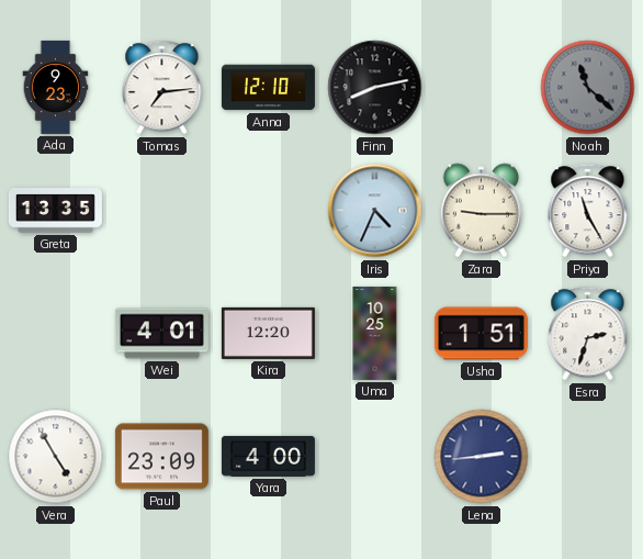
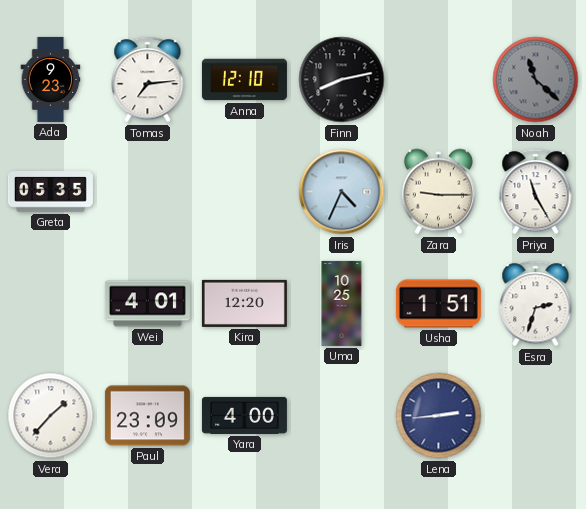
Greta: 13:35 -> 05:35 (50, 192)
Vera: 4:55 -> 1:37 (51, 416)
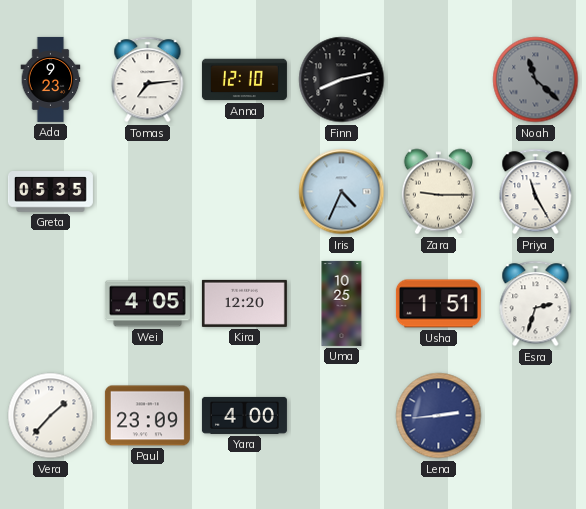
Wei: 4:01 -> 4:05 (147, 304)
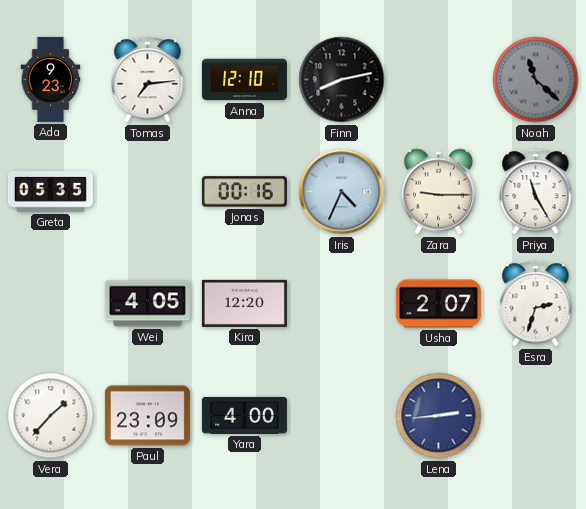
Jonas: none -> 00:16 (244, 192)
Uma: 10:25 -> none (342, 303)
Usha: 1:51 -> 2:07 (438, 304)
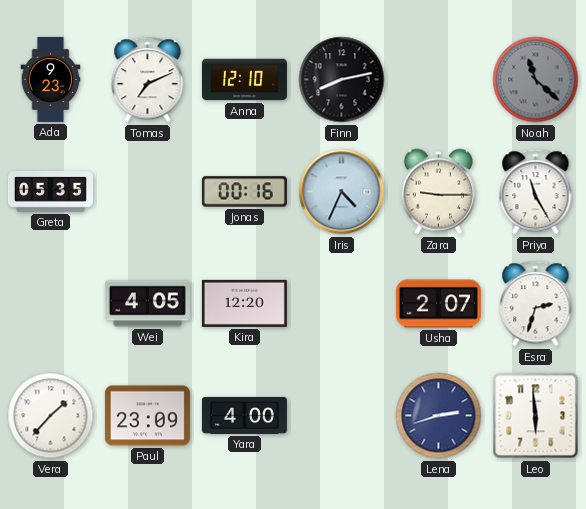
Tomas: 7:14 -> 7:11 (148, 80)
Lena: 2:44 -> 2:42 (439, 416)
Leo: none -> 5:59 (536, 416)
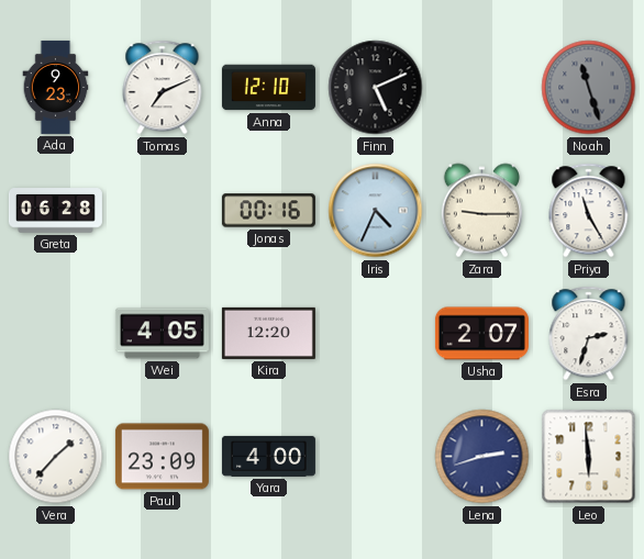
Finn: 8:13 -> 5:11 (376, 88)
Noah: 11:22 -> 11:27 (589, 88)
Greta: 05:35 -> 06:28 (55, 211)
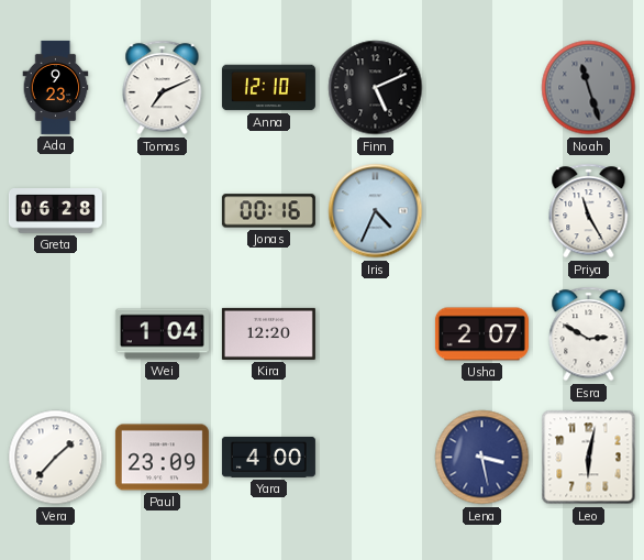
Zara: 9:15 -> none (481, 211)
Wei: 4:05 -> 1:04 (162, 334)
Esra: 2:33 -> 2:50 (589, 334)
Lena: 2:42 -> 3:28 (482, 458)
Leo: 5:59 -> 6:02 (589, 458)
